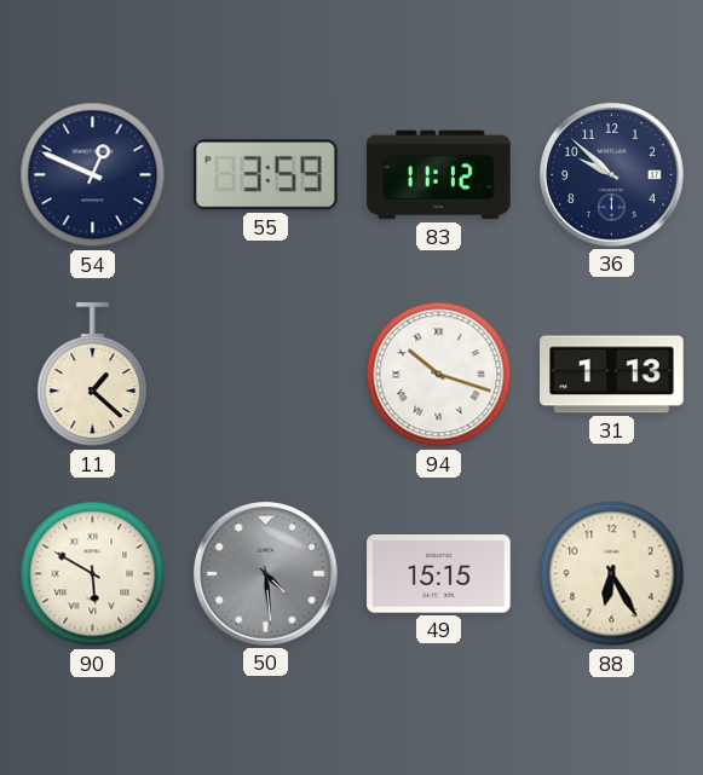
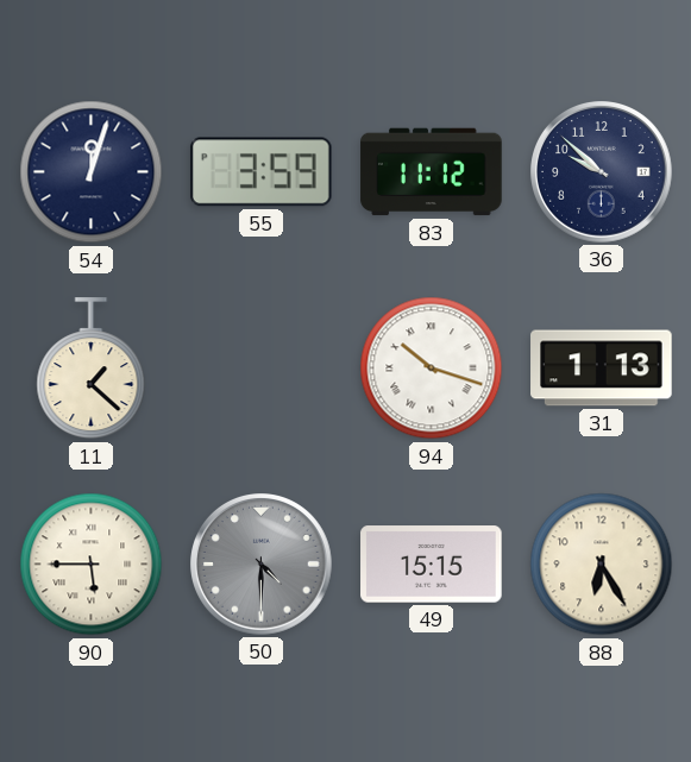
54: 12:49 -> 12:03 (92, 172)
90: 5:50 -> 5:45 (92, 565)
50: 4:29 -> 4:30 (262, 565)
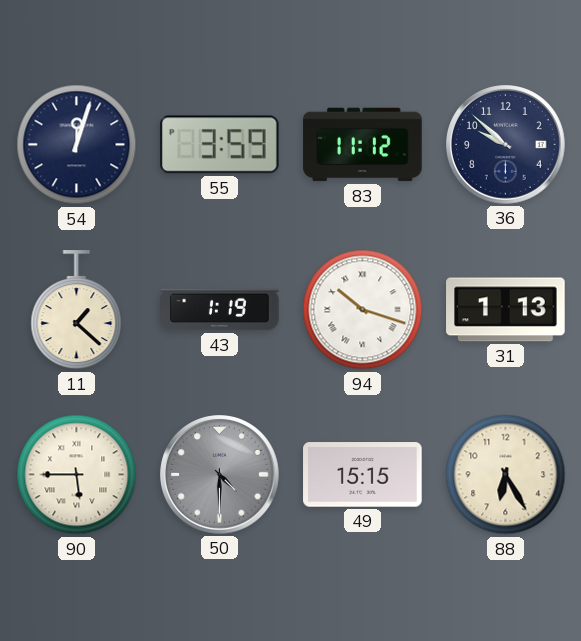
43: none -> 1:19 (220, 310)
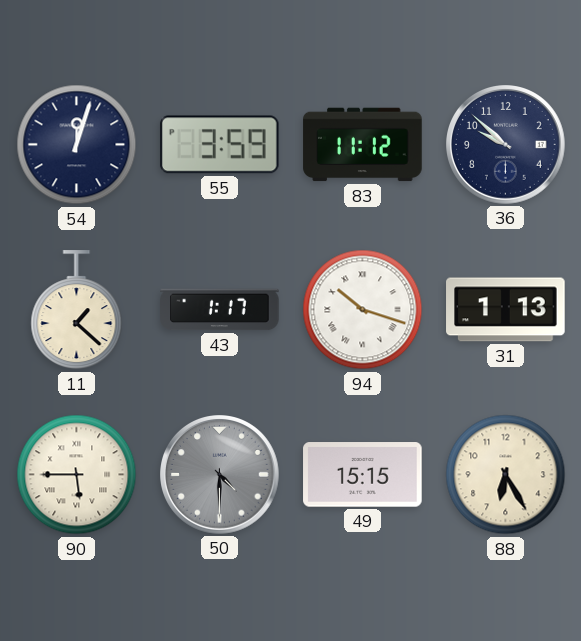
43: 1:19 -> 1:17 (220, 310)
